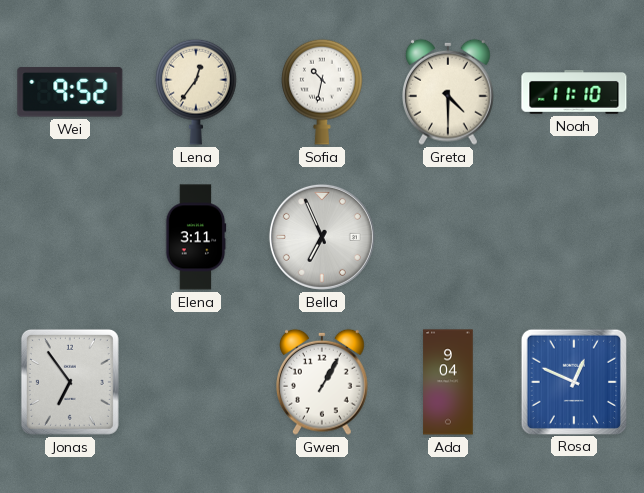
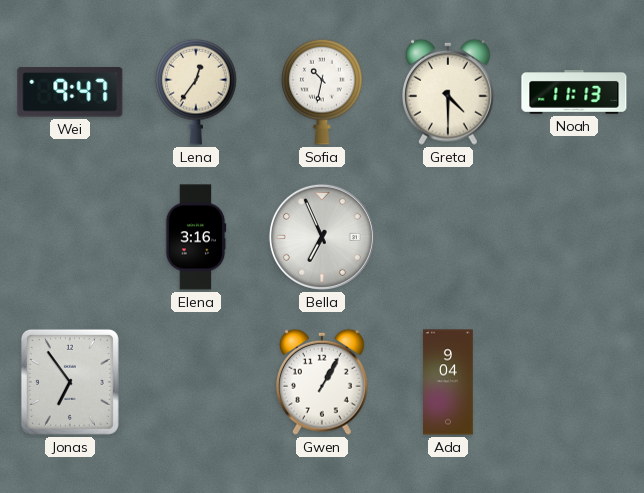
Wei: 9:52 -> 9:47 (70, 92)
Noah: 11:10 -> 11:13 (574, 92)
Elena: 3:11 -> 3:16 (196, 237)
Rosa: 12:49 -> none (573, 381)
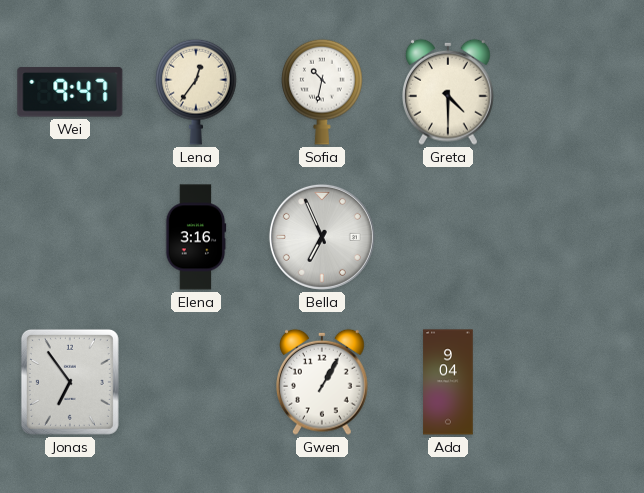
Noah: 11:13 -> none (574, 92)
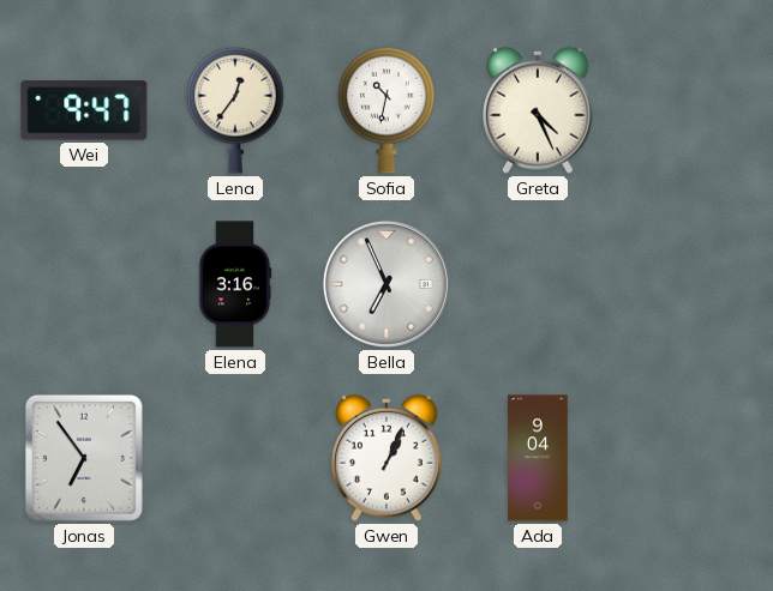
Greta: 4:30 -> 4:26 (539, 110)
Gwen: 1:05 -> 1:04 (388, 458)
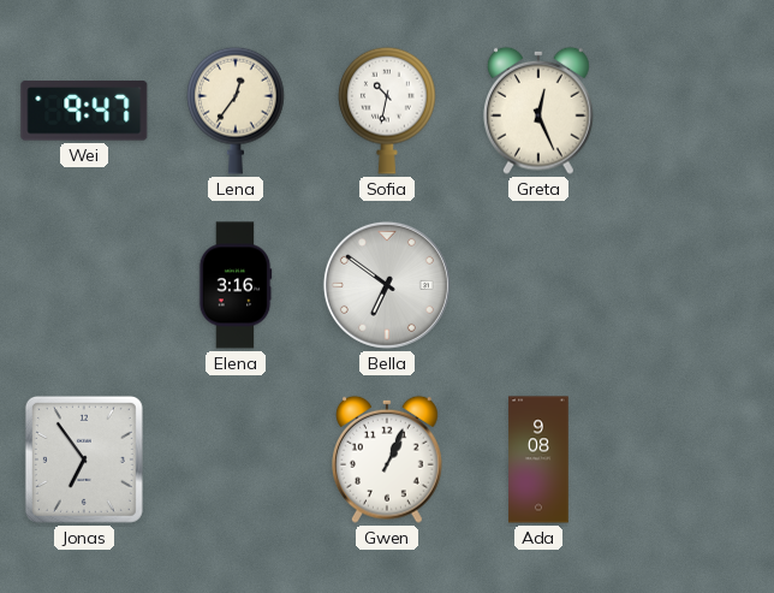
Greta: 4:26 -> 12:26 (540, 111)
Bella: 6:56 -> 6:51 (387, 285)
Ada: 9:04 -> 9:08 (538, 459)
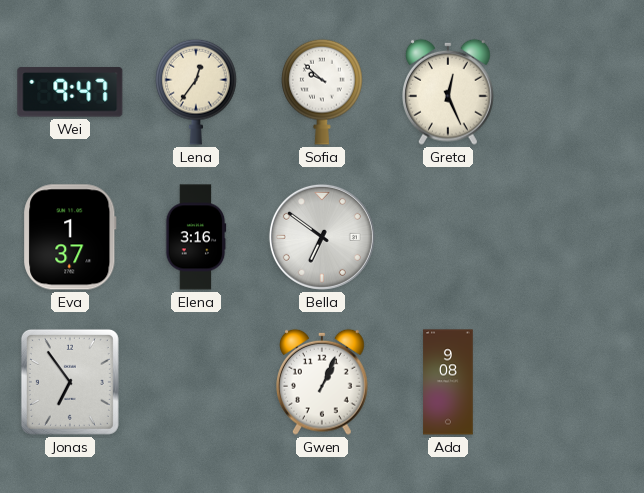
Sofia: 10:32 -> 9:52 (322, 92)
Eva: none -> 1:37 (70, 237)
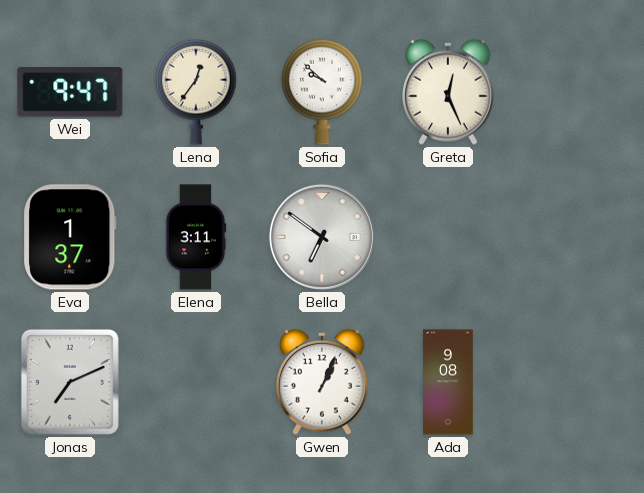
Elena: 3:16 -> 3:11 (196, 237)
Jonas: 6:54 -> 7:11 (70, 382)
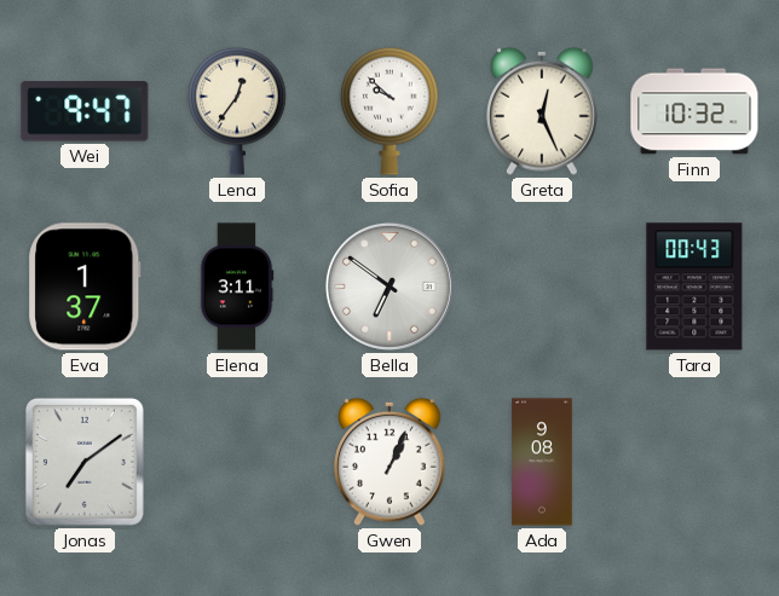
Finn: none -> 10:32 (694, 111)
Tara: none -> 00:43 (694, 287)
Jonas: 7:11 -> 7:09 (85, 462)
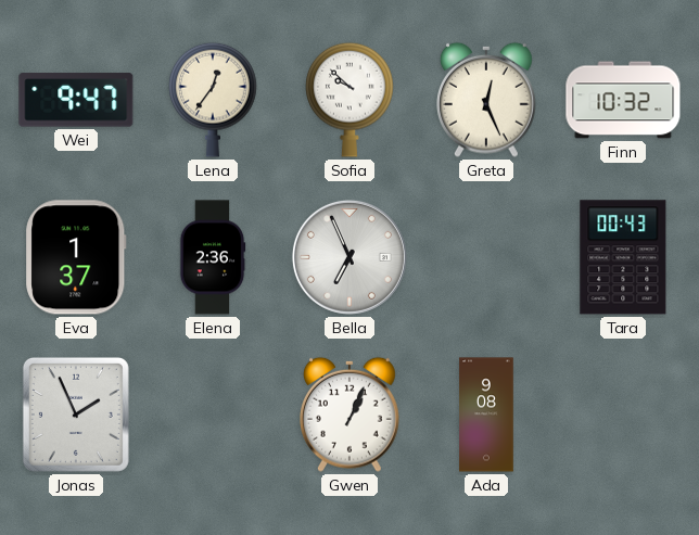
Elena: 3:11 -> 2:36 (213, 257)
Bella: 6:51 -> 6:56 (349, 257)
Jonas: 7:09 -> 1:56 (76, 415)
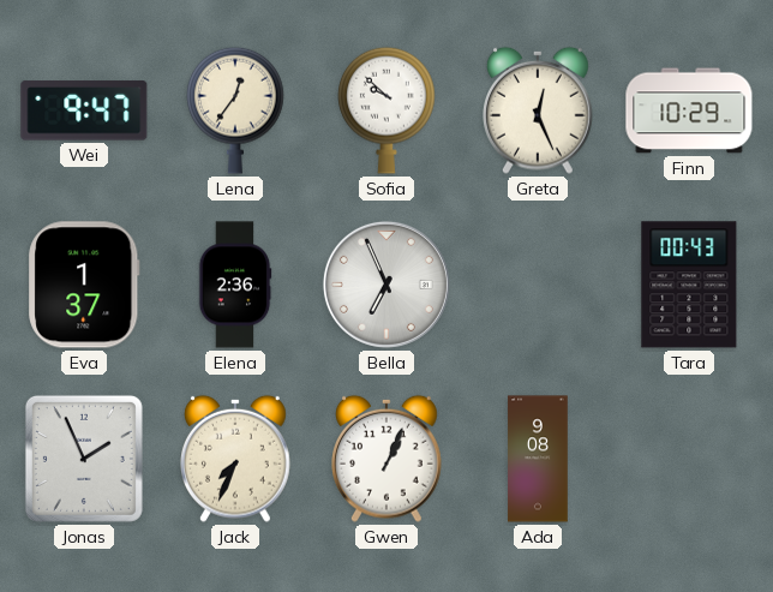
Finn: 10:32 -> 10:29 (689, 110)
Jack: none -> 7:34 (236, 459)
